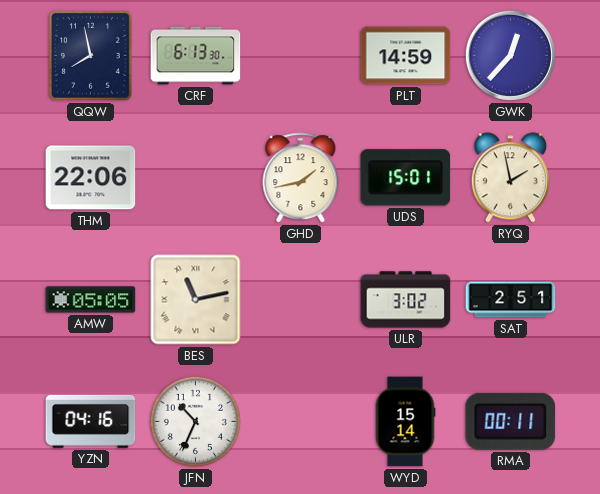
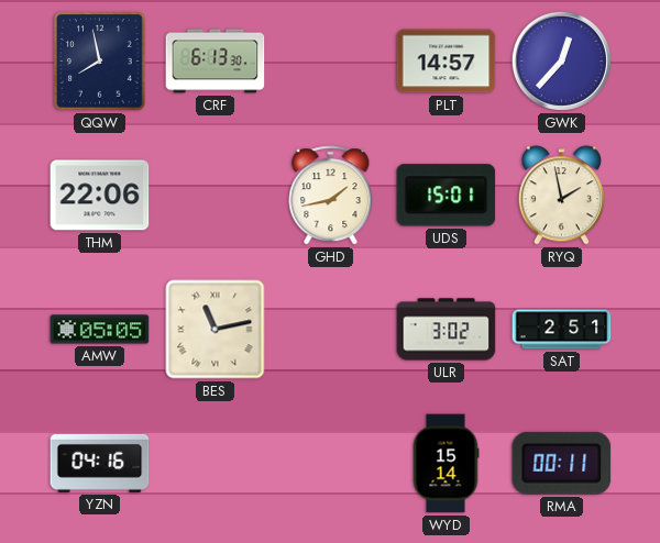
PLT: 14:59 -> 14:57 (447, 62)
JFN: 10:34 -> none (195, 421)
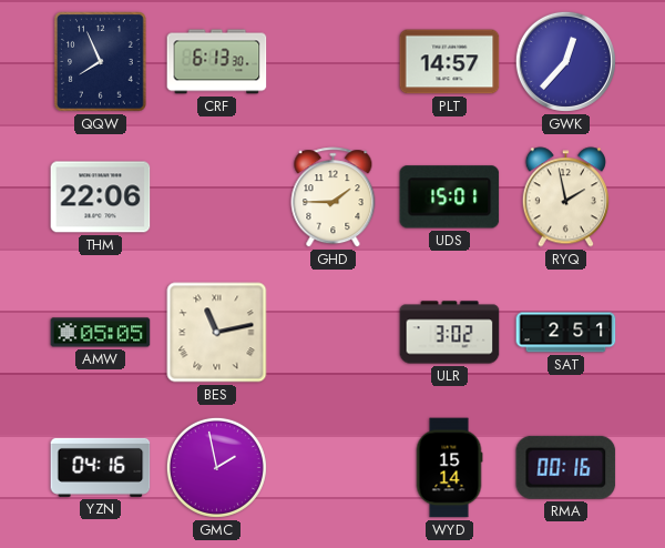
QQW: 7:58 -> 7:56 (101, 62)
GHD: 1:43 -> 1:45 (334, 197)
GMC: none -> 1:58 (216, 467)
RMA: 00:11 -> 00:16 (566, 467)
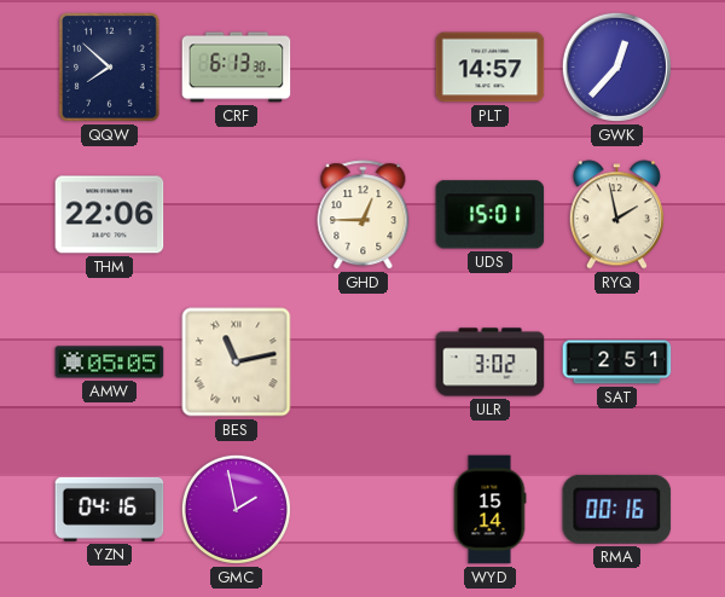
QQW: 7:56 -> 7:52 (110, 68)
GHD: 1:45 -> 12:45 (364, 215)
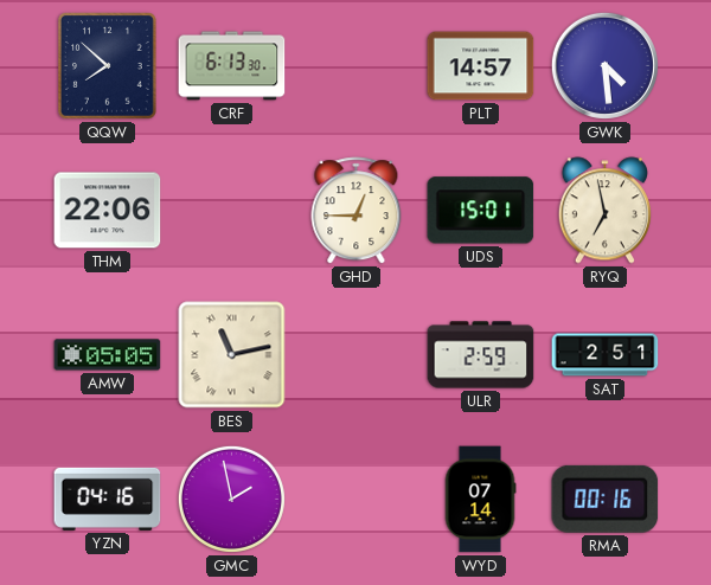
GWK: 12:37 -> 4:29 (604, 65)
RYQ: 1:58 -> 6:58 (604, 211)
ULR: 3:02 -> 2:59 (481, 355)
WYD: 15:14 -> 07:14 (480, 500)
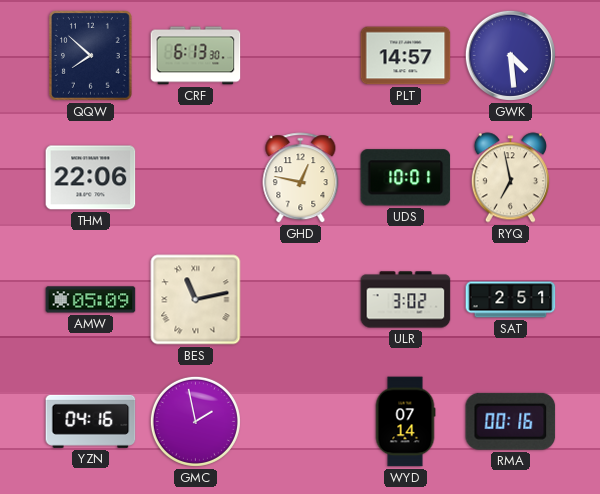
GHD: 12:45 -> 12:47 (301, 178)
UDS: 15:01 -> 10:01 (406, 178)
AMW: 05:05 -> 05:09 (91, 300)
ULR: 2:59 -> 3:02 (406, 300)
